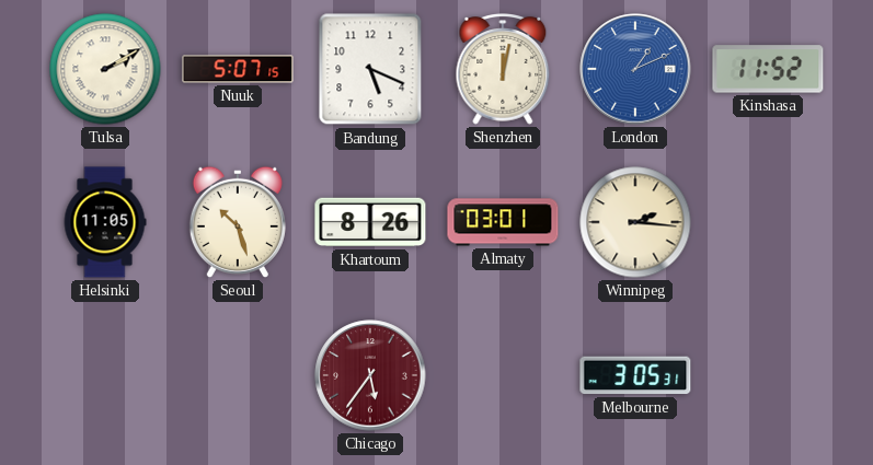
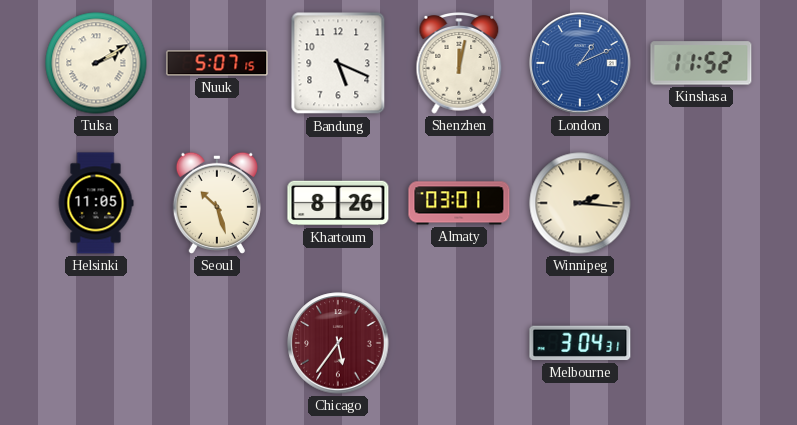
Melbourne: 3:05 -> 3:04 (580, 343)
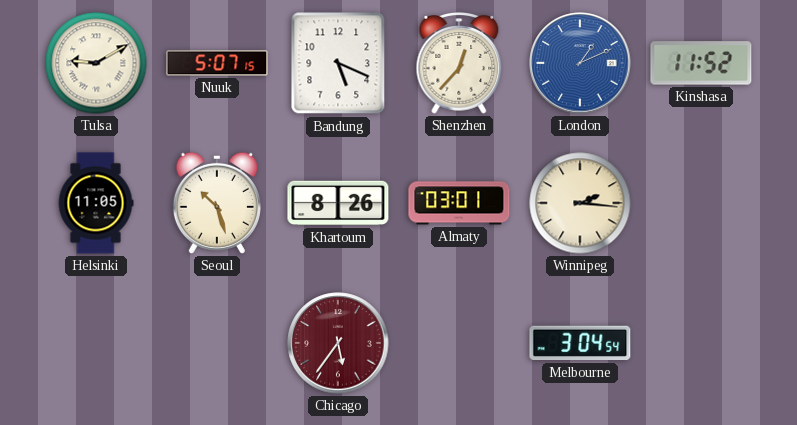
Tulsa: 2:10 -> 9:10 (96, 63)
Shenzhen: 12:02 -> 12:37 (459, 64)
Melbourne: 3:04:31 -> 3:04:54 (580, 343)
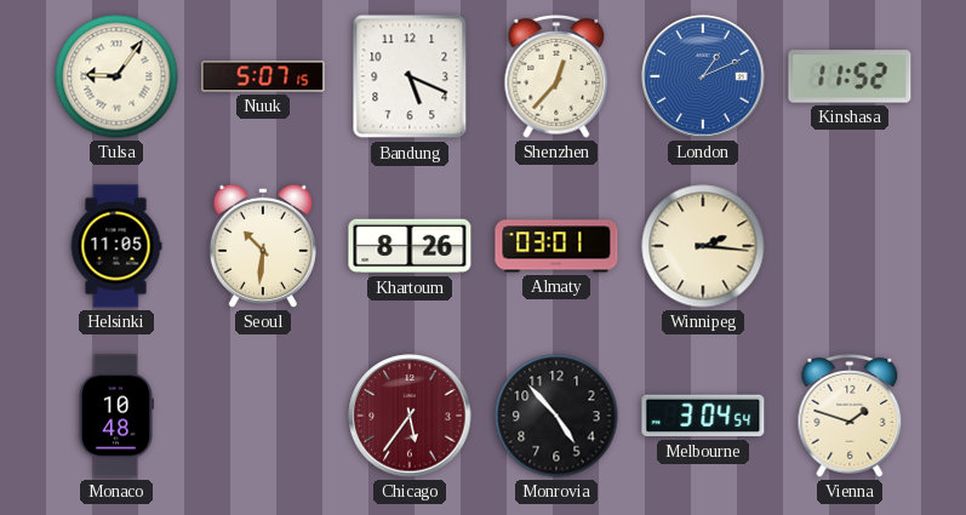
Tulsa: 9:10 -> 9:06 (116, 76)
Seoul: 10:27 -> 10:31 (263, 246)
Monaco: none -> 10:48 (115, 416)
Monrovia: none -> 4:53 (556, 416)
Vienna: none -> 1:48 (850, 417)
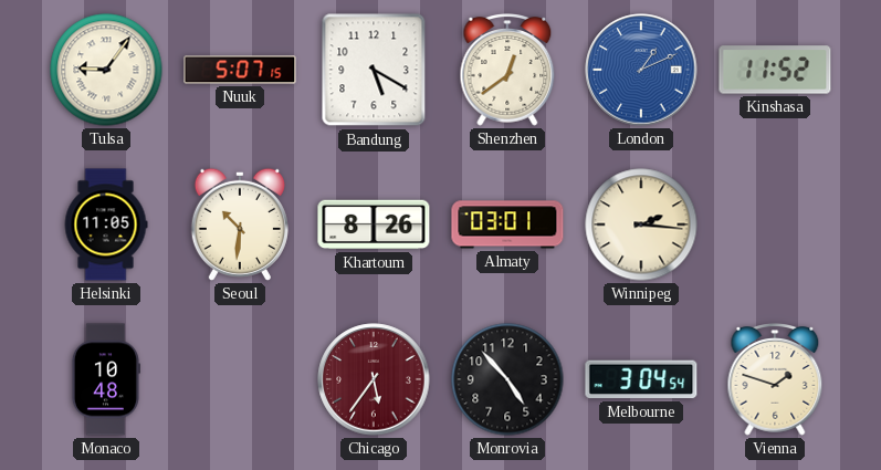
Bandung: 5:19 -> 5:20 (374, 70)
Shenzhen: 12:37 -> 12:39 (507, 71)
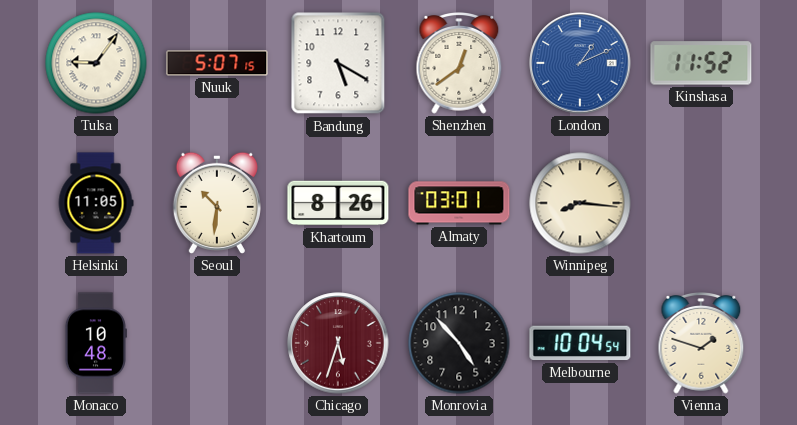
Winnipeg: 2:16 -> 8:16 (580, 203)
Chicago: 5:36 -> 5:33 (338, 343)
Melbourne: 3:04 -> 10:04 (580, 343)
